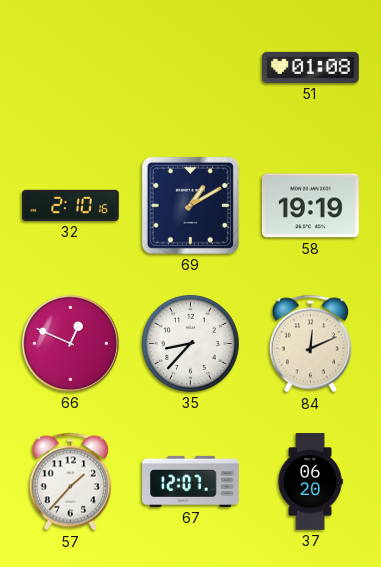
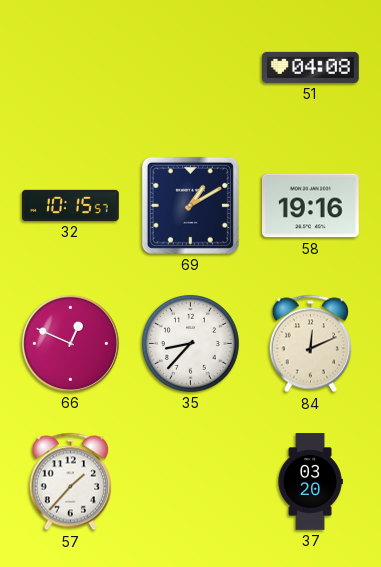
51: 01:08 -> 04:08 (311, 67)
32: 2:10 -> 10:15 (71, 205)
58: 19:19 -> 19:16 (310, 206)
67: 12:07 -> none (191, 481)
37: 06:20 -> 03:20 (310, 482)
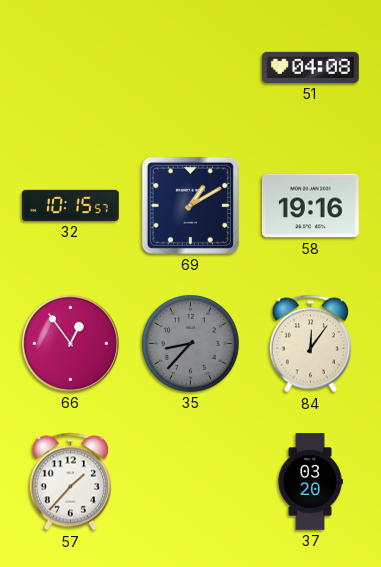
66: 12:49 -> 12:54 (70, 343)
35 dial: white -> grey (191, 344)
84: 12:11 -> 12:06 (310, 344)
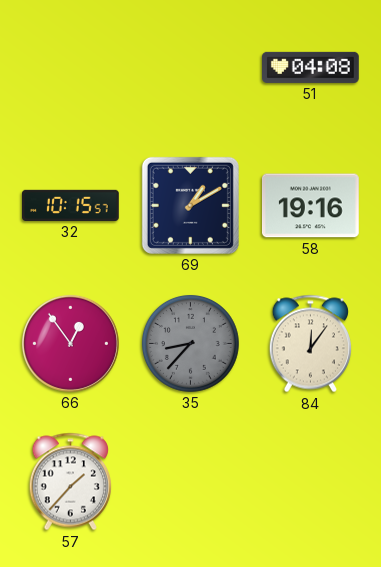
37: 03:20 -> none (310, 482)
